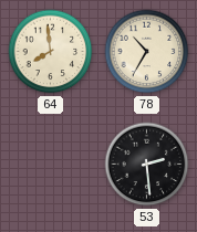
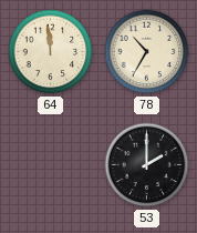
64: 7:59 -> 11:59 (51, 52)
53: 2:29 -> 2:00 (147, 165)
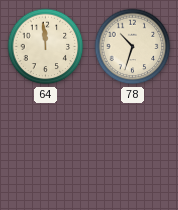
78: 10:35 -> 10:33 (133, 47)
53: 2:00 -> none (147, 165)
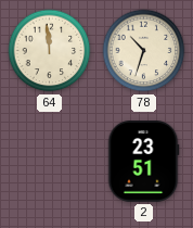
2: none -> 23:51 (143, 162)
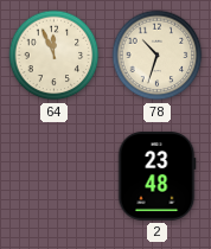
64: 11:59 -> 11:56 (55, 56)
2: 23:51 -> 23:48 (156, 177)
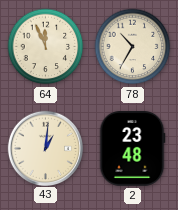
78: 10:33 -> 10:35 (133, 47)
43: none -> 1:01 (45, 148)
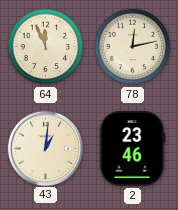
78: 10:35 -> 12:13 (133, 47)
2: 23:48 -> 23:46 (132, 149)
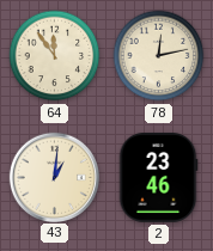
64: 11:56 -> 11:54 (55, 56)
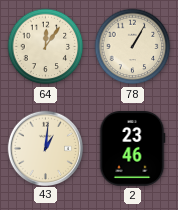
64: 11:54 -> 12:06 (46, 47)
78: 12:13 -> 1:05 (133, 47)
